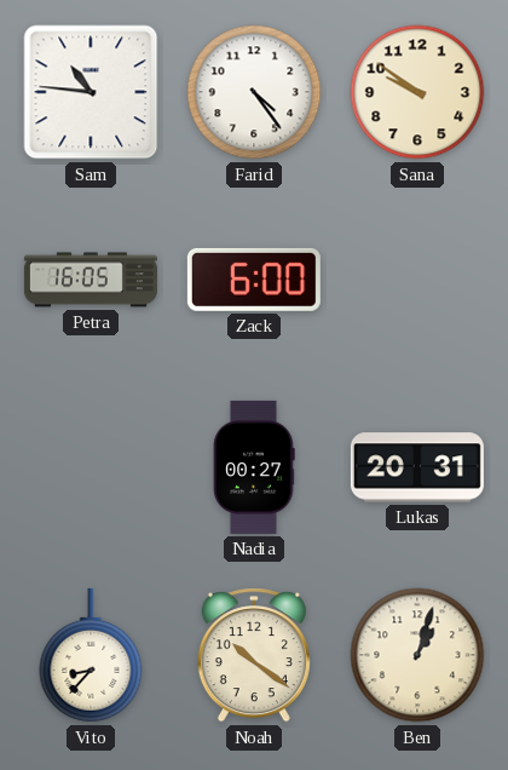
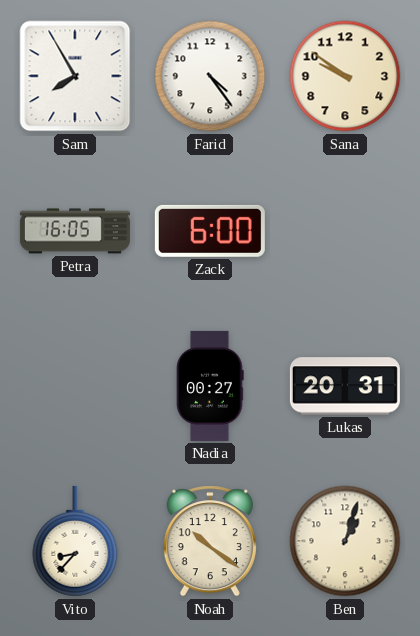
Sam: 10:46 -> 7:55 (75, 76)
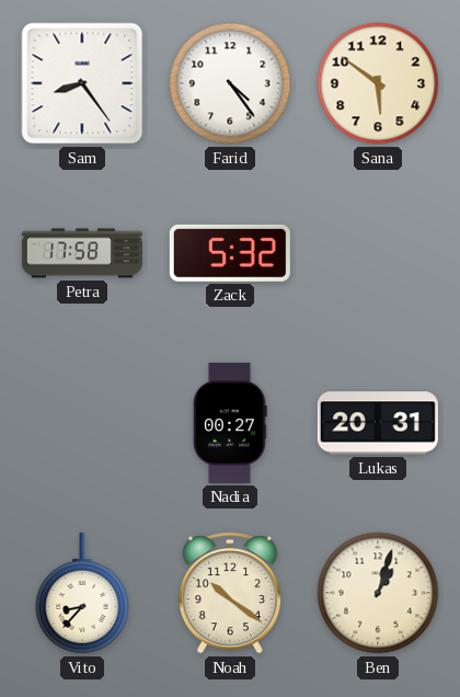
Sam: 7:55 -> 8:24 (82, 83)
Sana: 9:51 -> 5:51 (378, 83)
Petra: 16:05 -> 17:58 (82, 253)
Zack: 6:00 -> 5:32 (230, 253)
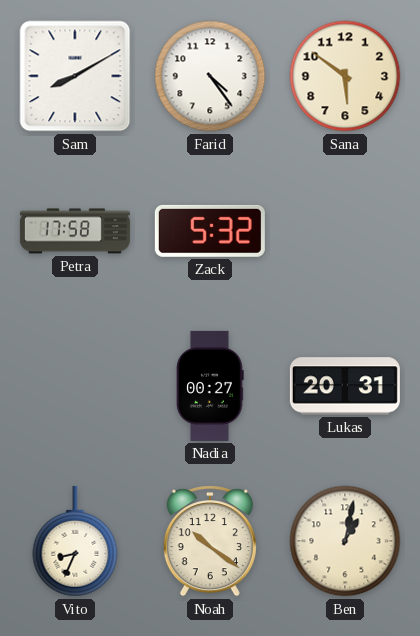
Sam: 8:24 -> 8:10 (75, 76)
Vito: 8:37 -> 8:34 (75, 541)
Ben: 1:03 -> 1:02 (345, 541)
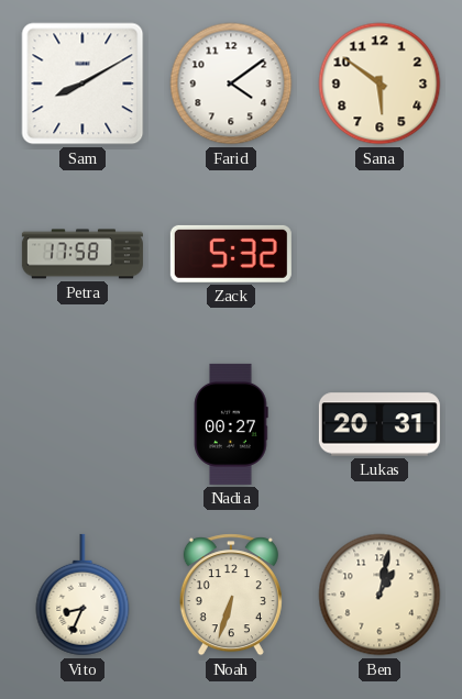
Farid: 4:24 -> 4:09 (231, 84)
Noah: 10:21 -> 6:33 (231, 595)
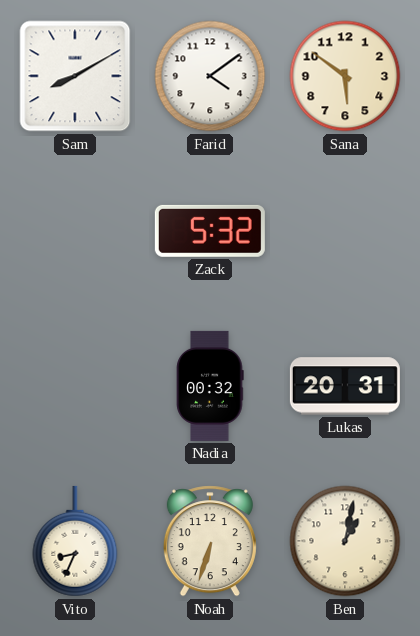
Petra: 17:58 -> none (82, 254)
Nadia: 00:27 -> 00:32 (210, 386)
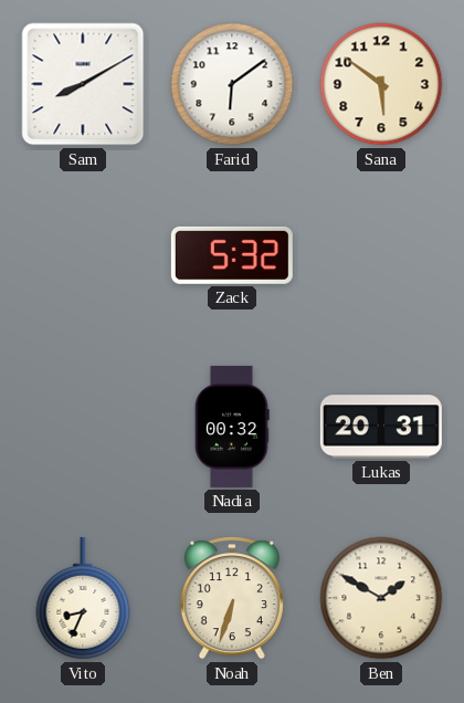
Farid: 4:09 -> 6:09 (232, 84)
Ben: 1:02 -> 1:50 (381, 598)
